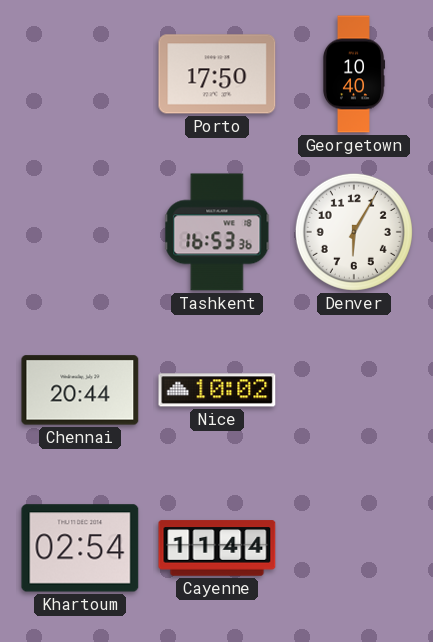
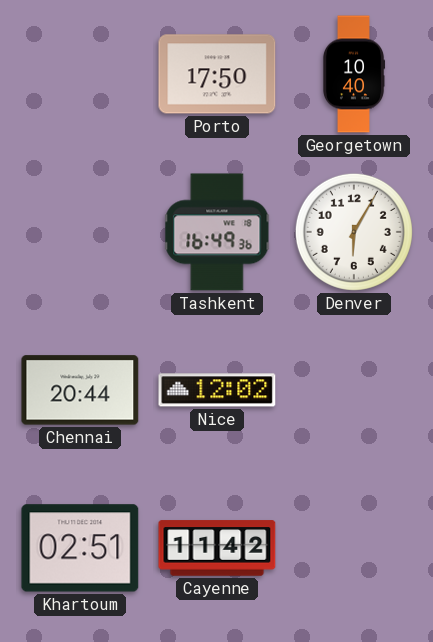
Tashkent: 16:53 -> 16:49 (217, 232)
Nice: 10:02 -> 12:02 (217, 390)
Khartoum: 02:54 -> 02:51 (80, 548)
Cayenne: 11:44 -> 11:42 (217, 548)
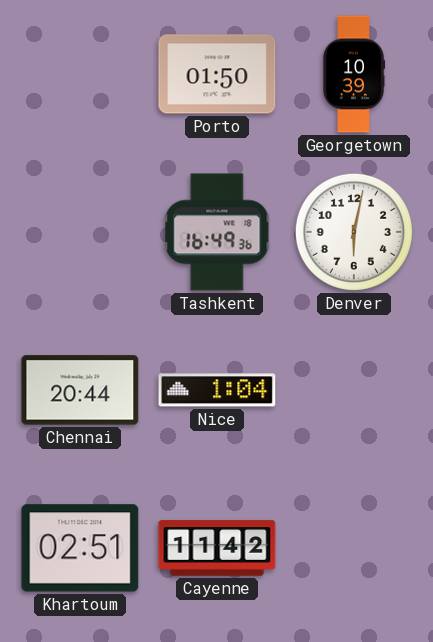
Porto: 17:50 -> 01:50 (217, 74)
Georgetown: 10:40 -> 10:39 (354, 74)
Denver: 6:05 -> 6:02 (354, 232)
Nice: 12:02 -> 1:04 (217, 390)
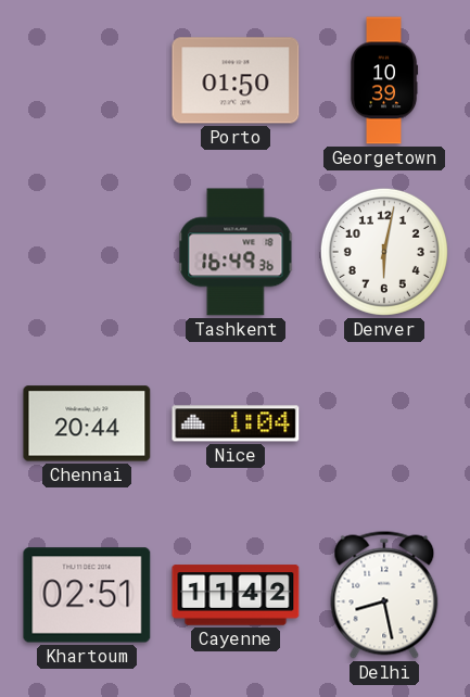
Delhi: none -> 8:28 (384, 595)
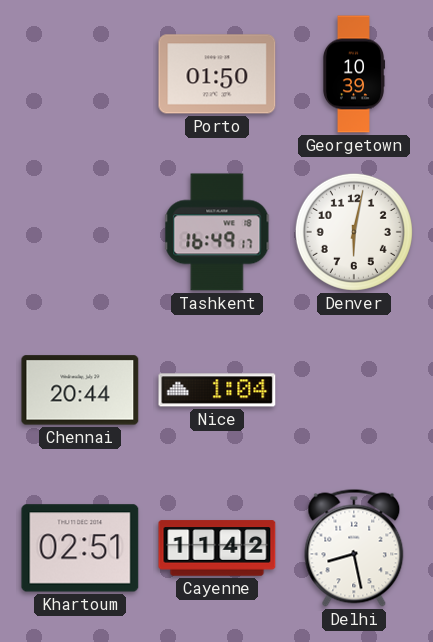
Tashkent: 16:49:36 -> 16:49:17 (217, 232)
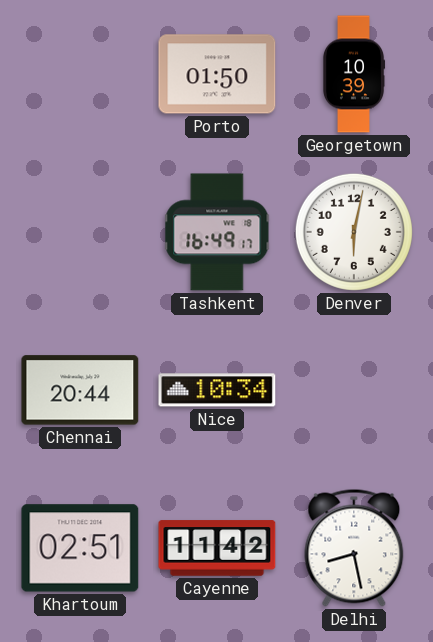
Nice: 1:04 -> 10:34 (217, 390)
